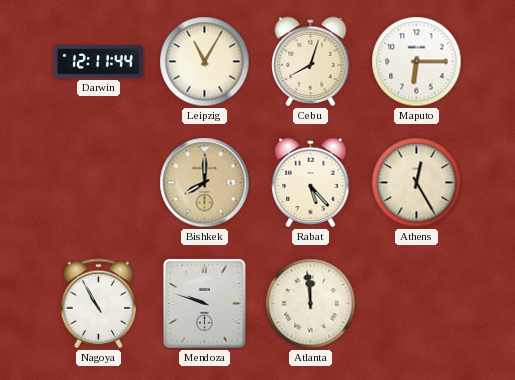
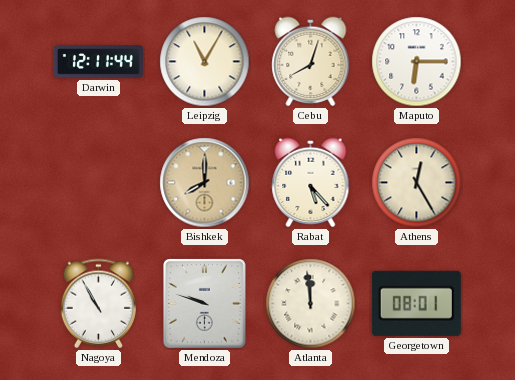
Georgetown: none -> 08:01 (416, 303)
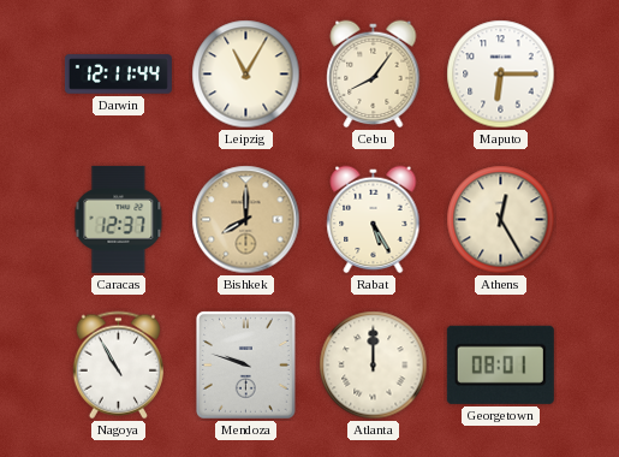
Cebu: 8:03 -> 8:06 (374, 75)
Caracas: none -> 12:37 (119, 219)
Rabat: 5:23 -> 5:25 (374, 220)
Atlanta: 11:59 -> 12:00 (374, 366)
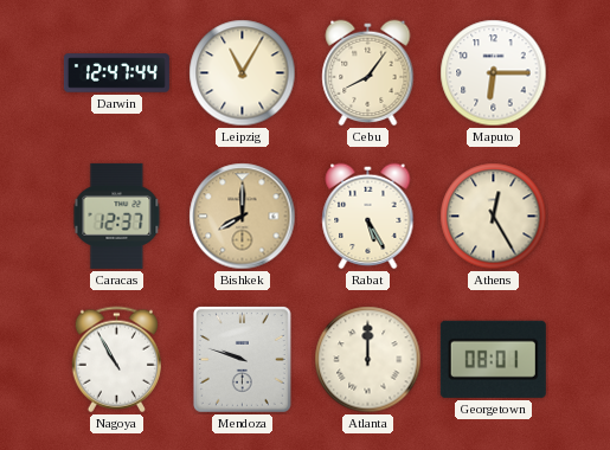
Darwin: 12:11 -> 12:47 (116, 73)
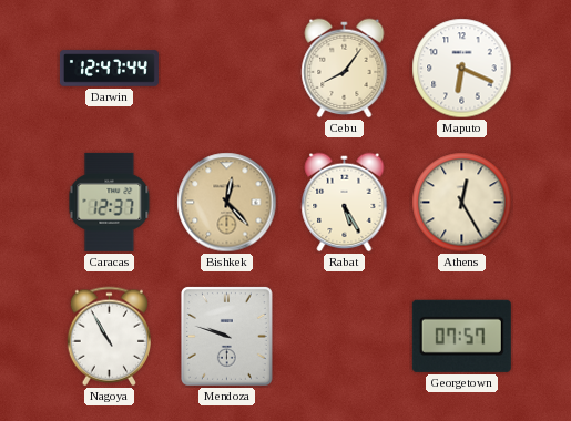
Leipzig: 11:05 -> none (243, 73)
Maputo: 6:15 -> 6:19 (462, 69)
Bishkek: 8:00 -> 12:23 (227, 203)
Atlanta: 12:00 -> none (368, 360)
Georgetown: 08:01 -> 07:57 (461, 336)
